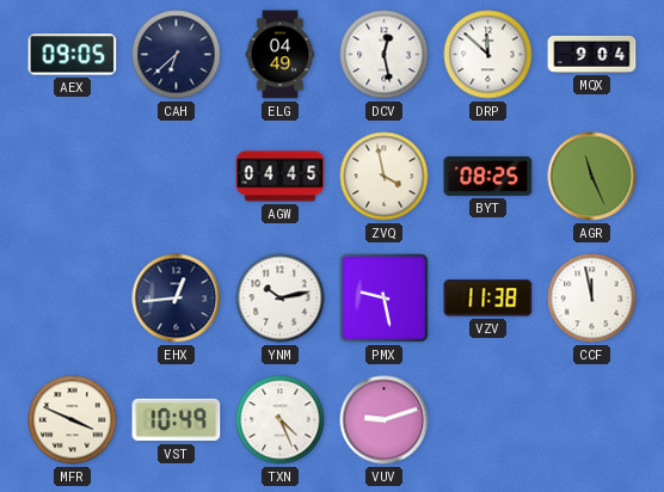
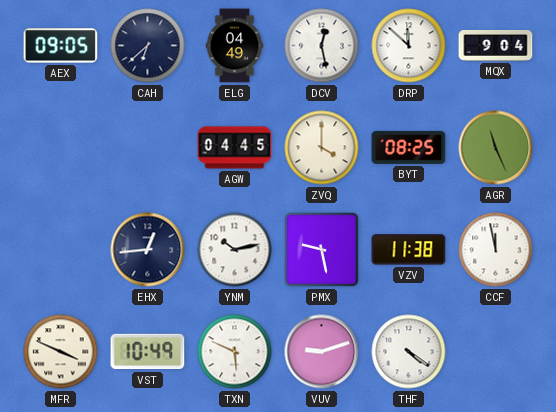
ZVQ: 3:58 -> 4:00 (322, 148)
TXN: 4:26 -> 5:49 (235, 352)
THF: none -> 4:21 (409, 352)
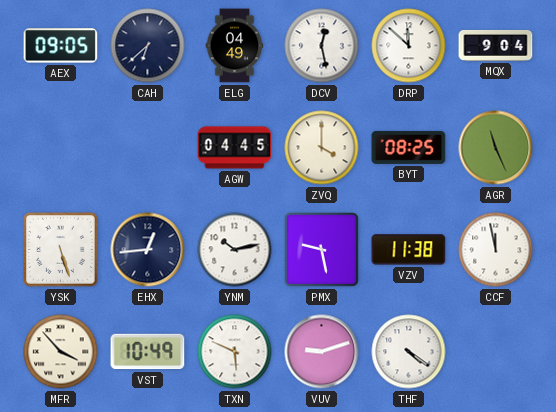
YSK: none -> 5:27 (61, 250)
MFR: 3:49 -> 3:53 (61, 352)
